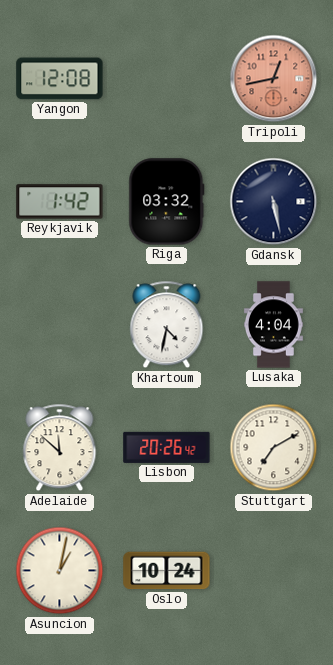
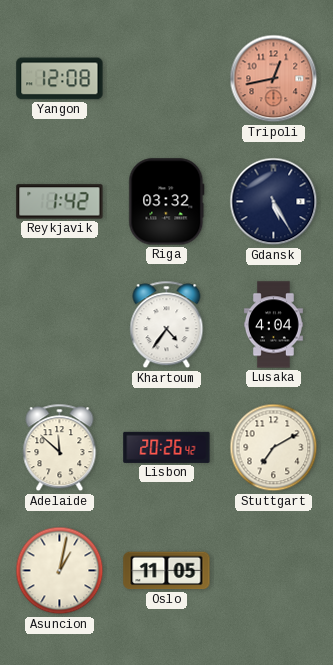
Gdansk: 5:28 -> 5:25 (274, 202)
Khartoum: 4:32 -> 4:36 (167, 325)
Oslo: 10:24 -> 11:05 (167, 571)
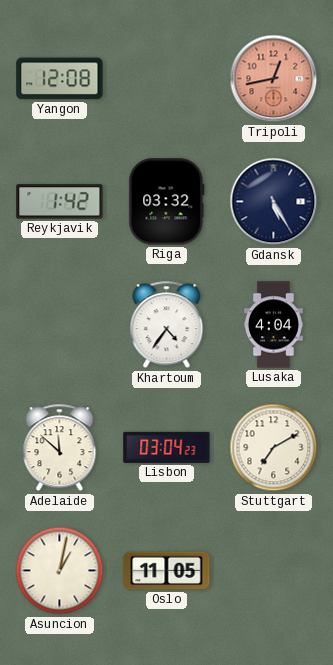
Lisbon: 20:26 -> 03:04 (167, 447)
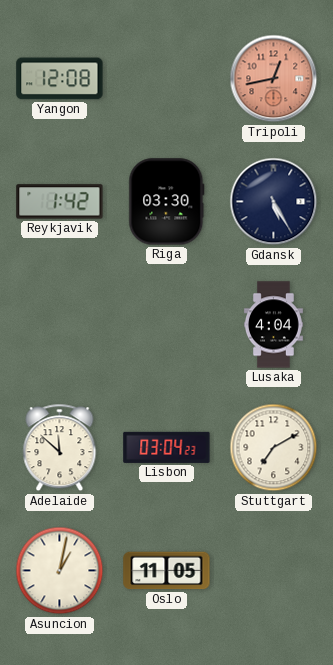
Riga: 03:32 -> 03:30 (167, 202)
Khartoum: 4:36 -> none (167, 325)
